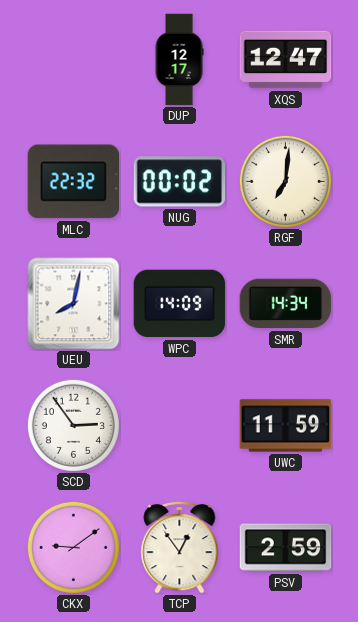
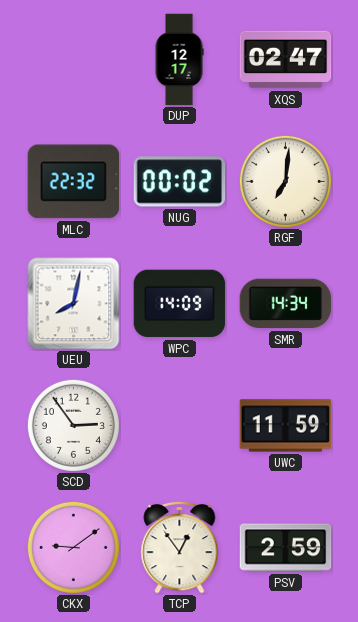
XQS: 12:47 -> 02:47 (286, 60)
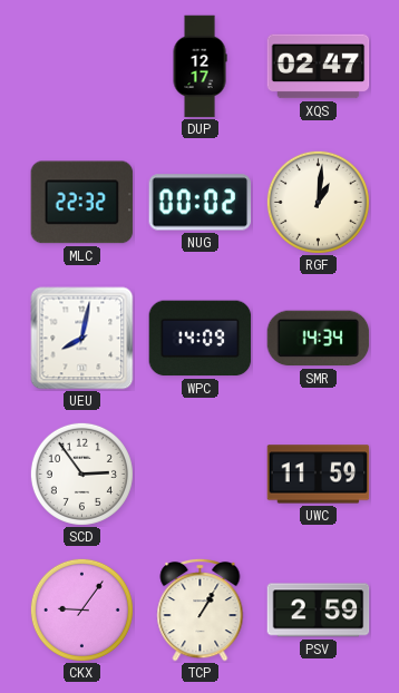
RGF: 7:01 -> 1:01 (318, 202)
CKX: 9:09 -> 9:06 (81, 609)
TCP: 12:54 -> 1:05 (201, 609)
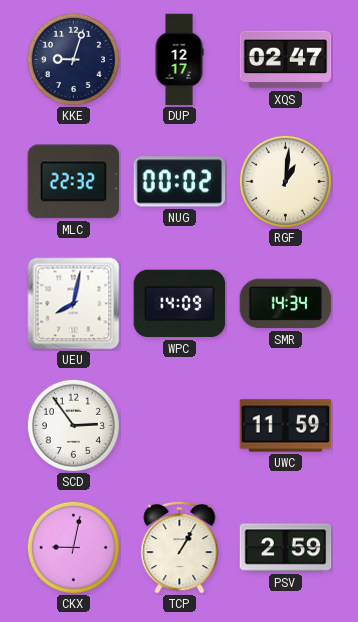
KKE: none -> 9:03 (73, 59)
CKX: 9:06 -> 9:02 (73, 547)
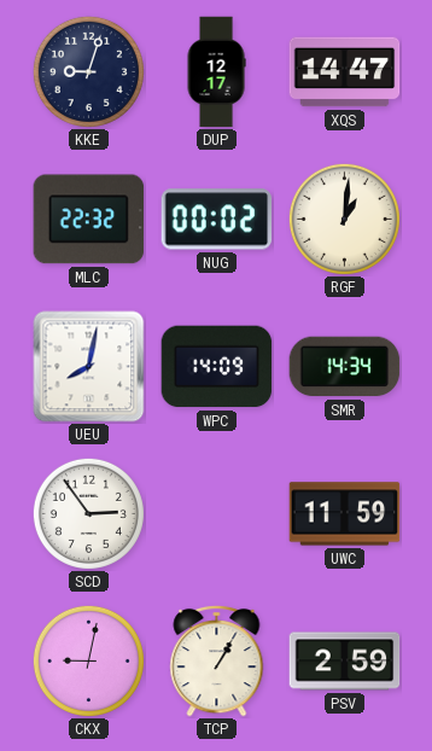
XQS: 02:47 -> 14:47 (345, 72)
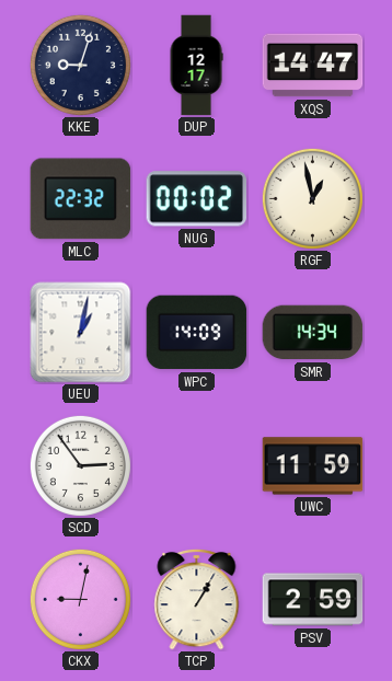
RGF: 1:01 -> 12:58 (312, 198)
UEU: 8:02 -> 1:02 (81, 333)
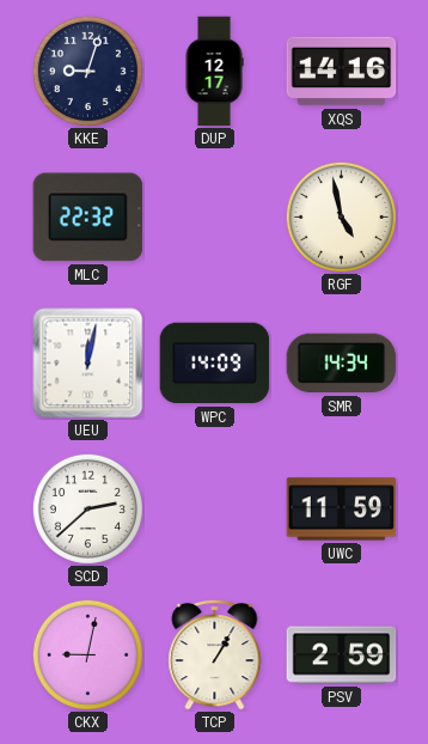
XQS: 14:47 -> 14:16 (342, 72)
NUG: 00:02 -> none (197, 199)
RGF: 12:58 -> 4:58 (341, 217)
UEU: 1:02 -> 12:02 (88, 364)
SCD: 2:54 -> 2:38 (87, 508)
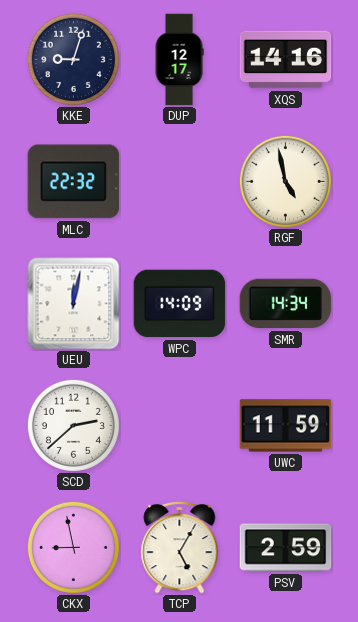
CKX: 9:02 -> 8:58 (73, 547)
TCP: 1:05 -> 5:05 (180, 547)
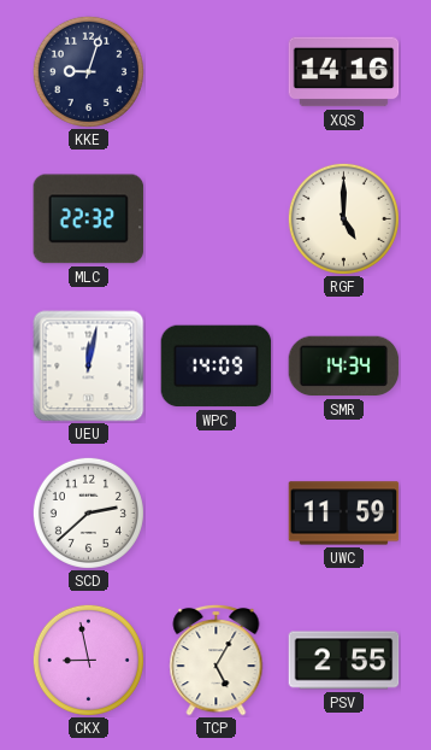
DUP: 12:17 -> none (179, 60)
RGF: 4:58 -> 5:00 (343, 218)
PSV: 2:59 -> 2:55 (344, 661)
